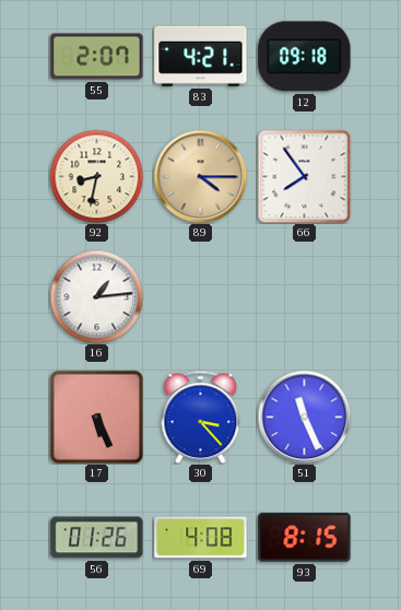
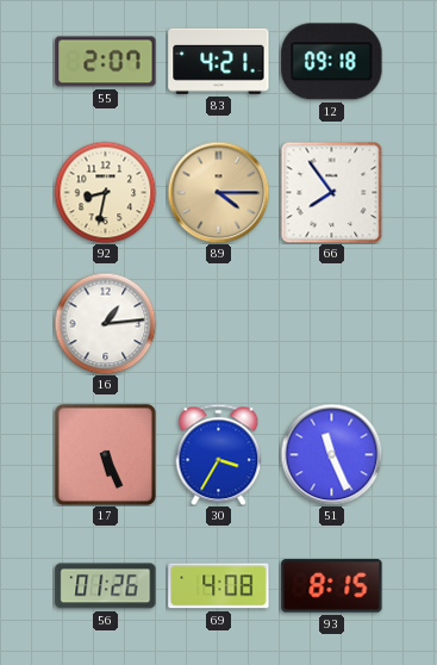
30: 3:23 -> 3:35 (219, 454)
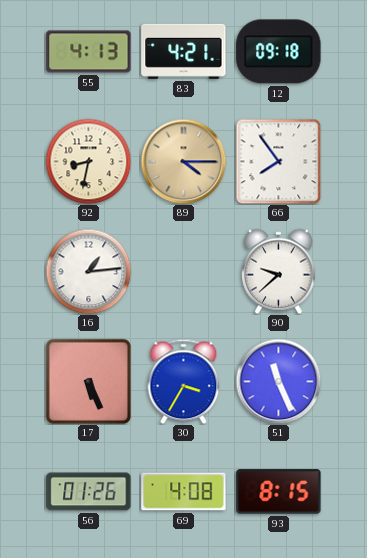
55: 2:07 -> 4:13 (89, 52)
90: none -> 9:38 (279, 271)
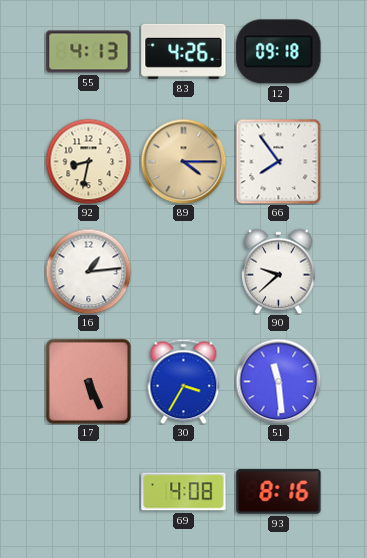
83: 4:21 -> 4:26 (184, 51)
51: 11:26 -> 11:29 (278, 381)
56: 01:26 -> none (89, 492)
93: 8:15 -> 8:16 (279, 492)
